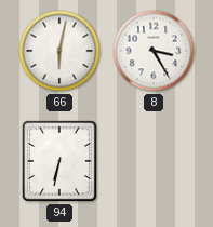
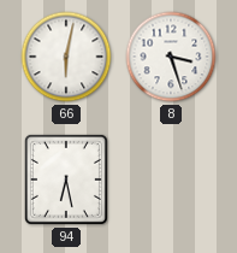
8: 3:25 -> 3:27 (171, 57)
94: 6:32 -> 6:28 (66, 180)
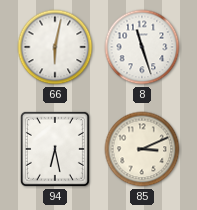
8: 3:27 -> 11:27 (142, 47)
85: none -> 3:11 (142, 149)
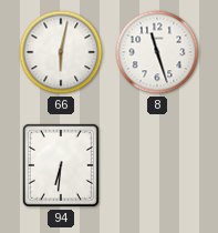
94: 6:28 -> 6:31 (61, 165)
85: 3:11 -> none (142, 149)
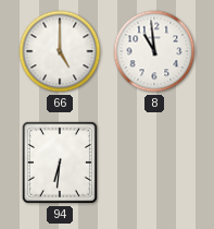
66: 6:02 -> 5:00 (60, 51)
8: 11:27 -> 10:59 (154, 51)
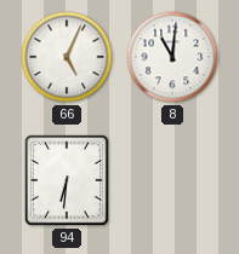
66: 5:00 -> 5:04 (67, 57)
8: 10:59 -> 11:01 (172, 57)
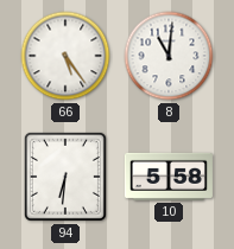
66: 5:04 -> 5:24 (65, 56)
10: none -> 5:58 (169, 177)
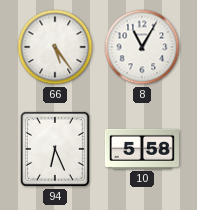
8: 11:01 -> 11:05 (142, 47)
94: 6:31 -> 6:26 (55, 149)
